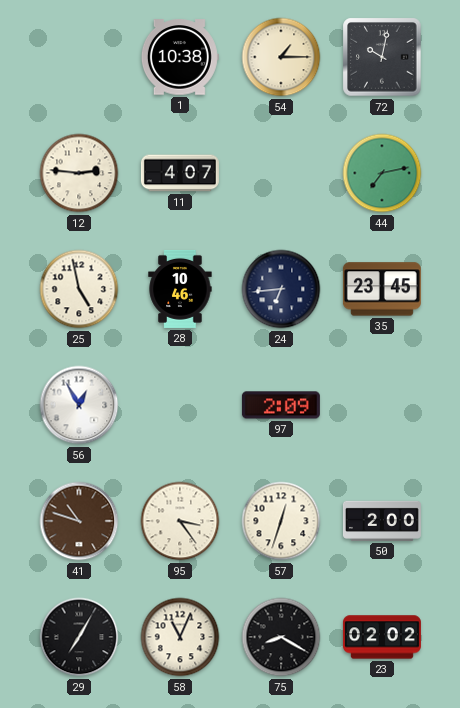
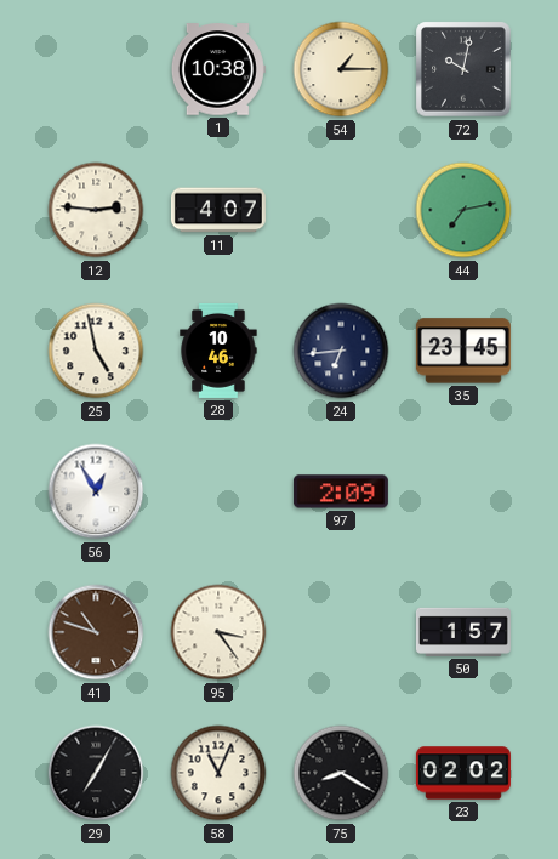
57: 12:33 -> none (281, 521)
50: 2:00 -> 1:57 (463, 632)
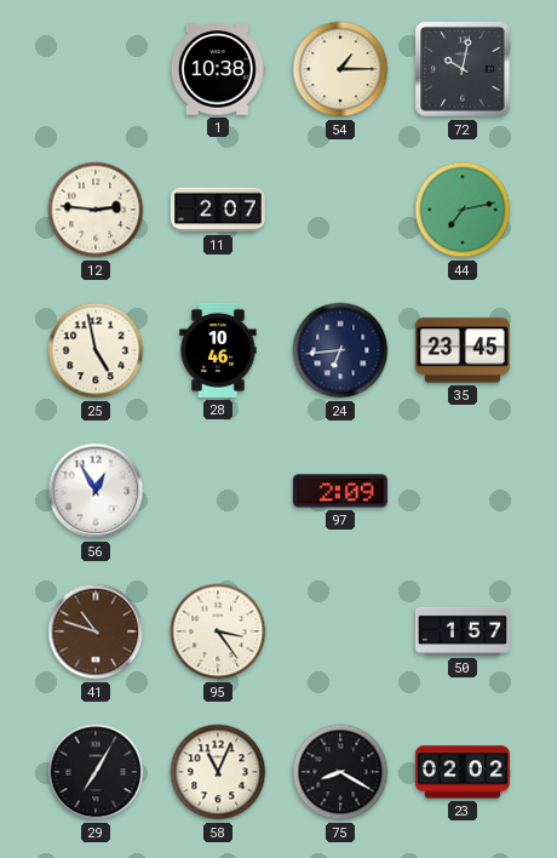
11: 4:07 -> 2:07 (218, 210)
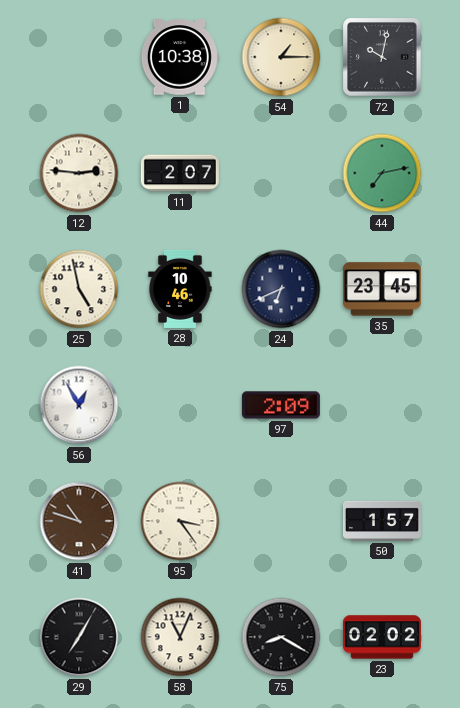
24: 6:44 -> 6:41 (281, 289)
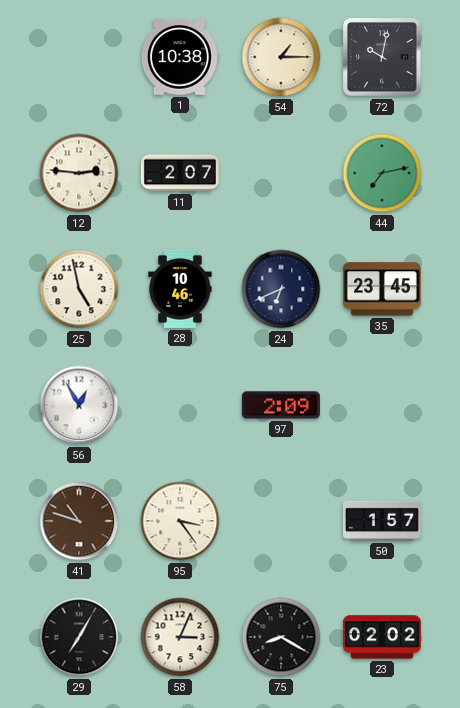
58: 11:04 -> 3:04 (180, 637)
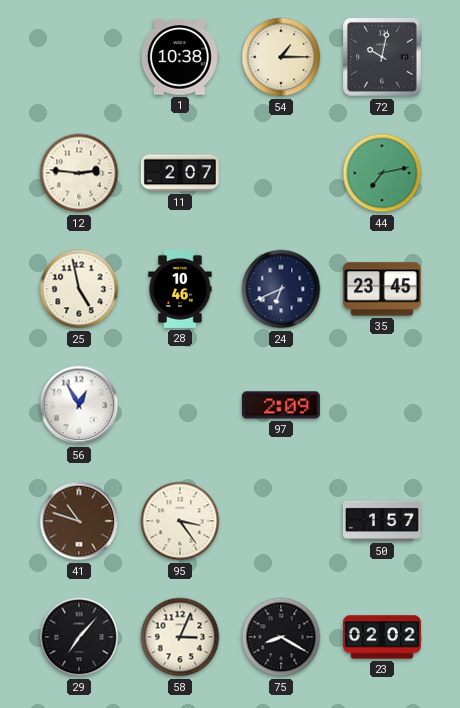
29: 7:05 -> 7:07 (79, 637)
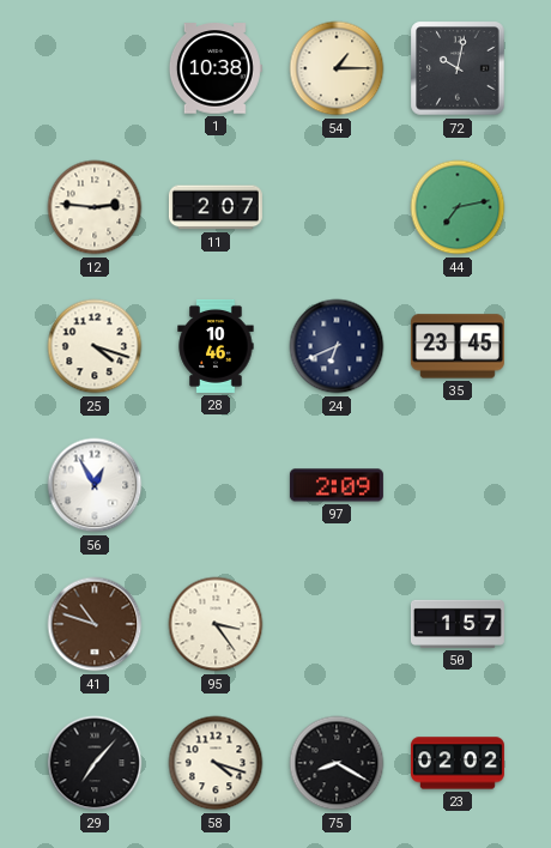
25: 4:58 -> 4:18 (95, 346)
58: 3:04 -> 4:18 (216, 763)
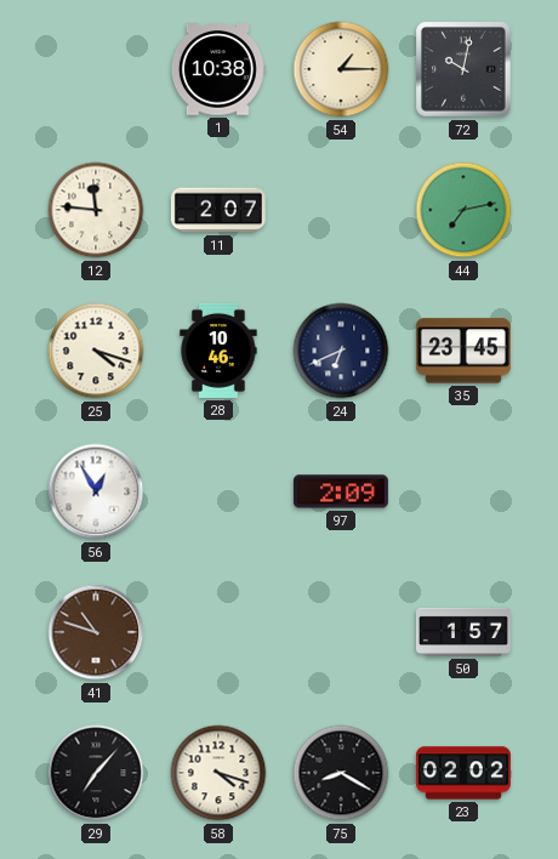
12: 2:46 -> 11:46 (96, 210)
95: 3:24 -> none (216, 624)
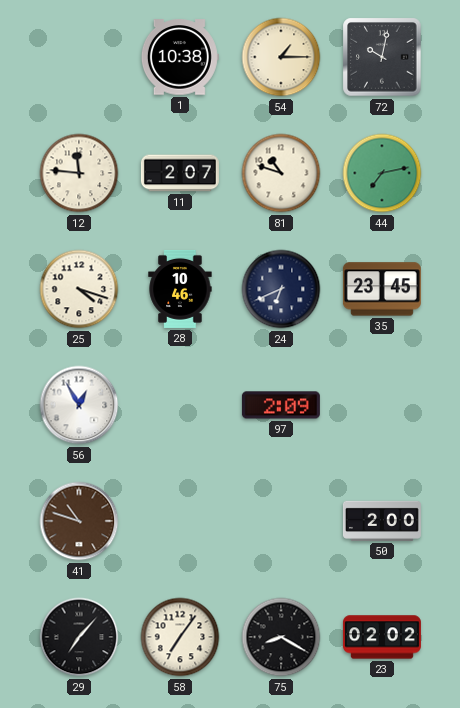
81: none -> 10:48 (281, 173)
50: 1:57 -> 2:00 (382, 521)
58: 4:18 -> 7:06 (180, 637)
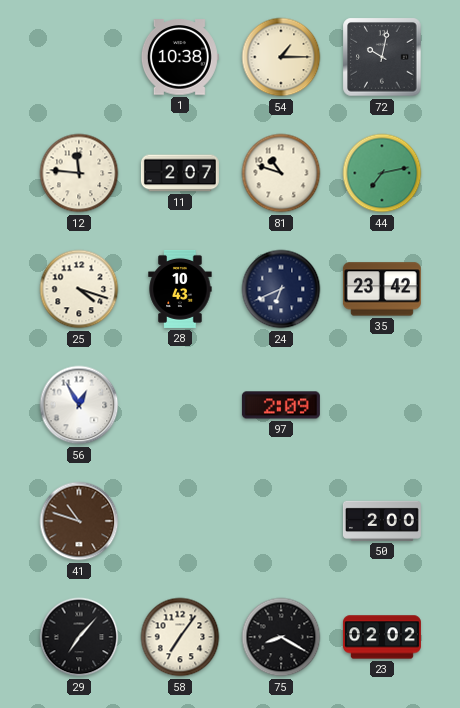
28: 10:46 -> 10:43 (180, 289)
35: 23:45 -> 23:42 (382, 289)
